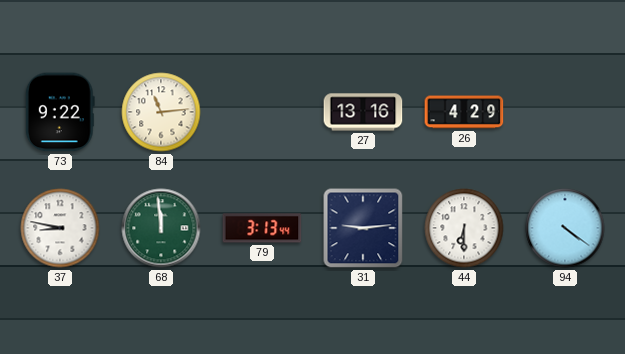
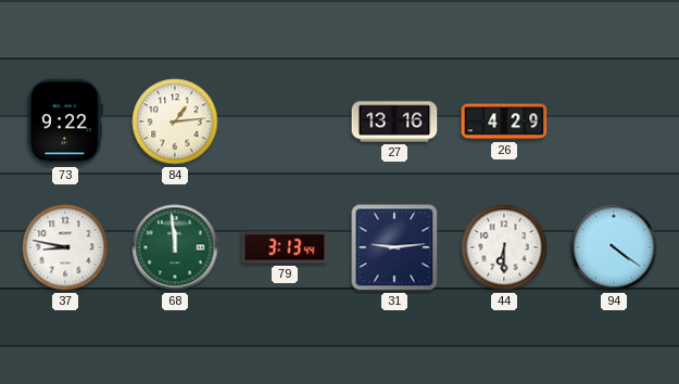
84: 11:14 -> 1:14 (175, 121)
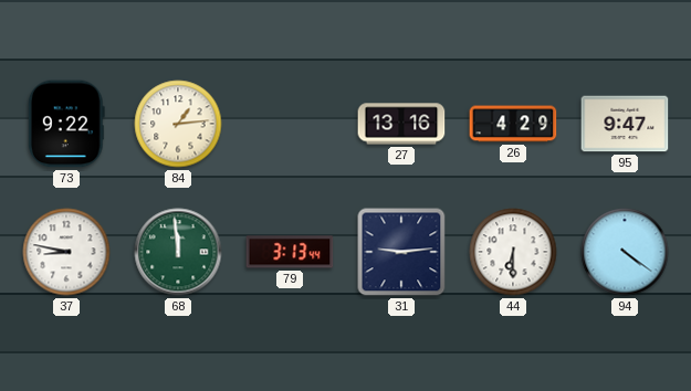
95: none -> 9:47 (625, 124)
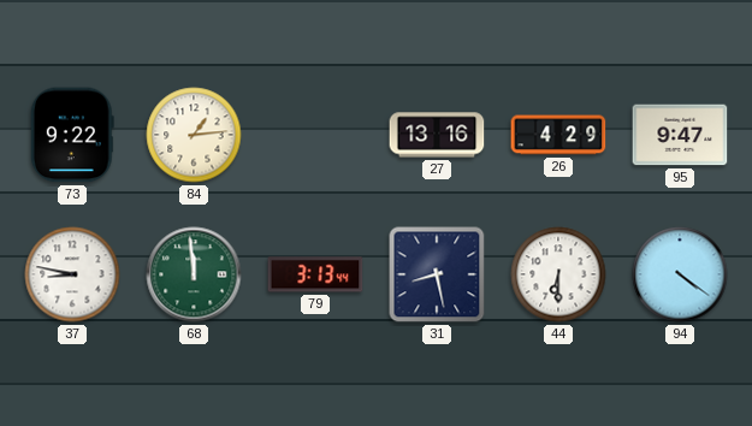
31: 9:14 -> 8:28 (437, 274)
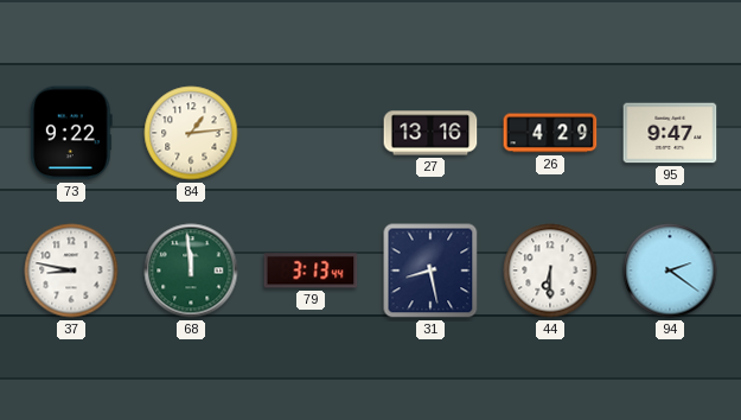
94: 4:21 -> 2:21 (670, 271)
